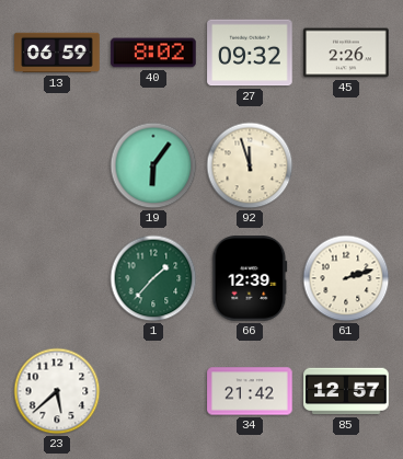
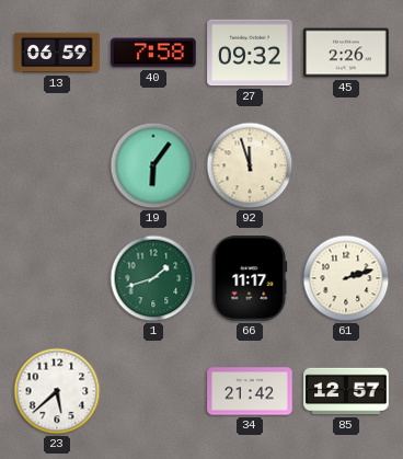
40: 8:02 -> 7:58 (153, 53)
1: 1:37 -> 1:42 (153, 278)
66: 12:39 -> 11:17 (250, 278)
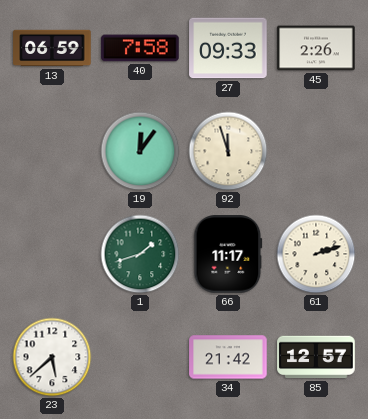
27: 09:32 -> 09:33 (228, 48)
19: 6:06 -> 12:06 (140, 151)
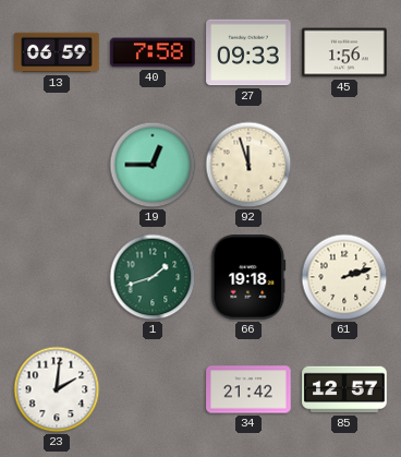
45: 2:26 -> 1:56 (344, 52)
19: 12:06 -> 12:45 (153, 165)
66: 11:17 -> 19:18 (248, 277)
23: 5:38 -> 2:01 (57, 389)
